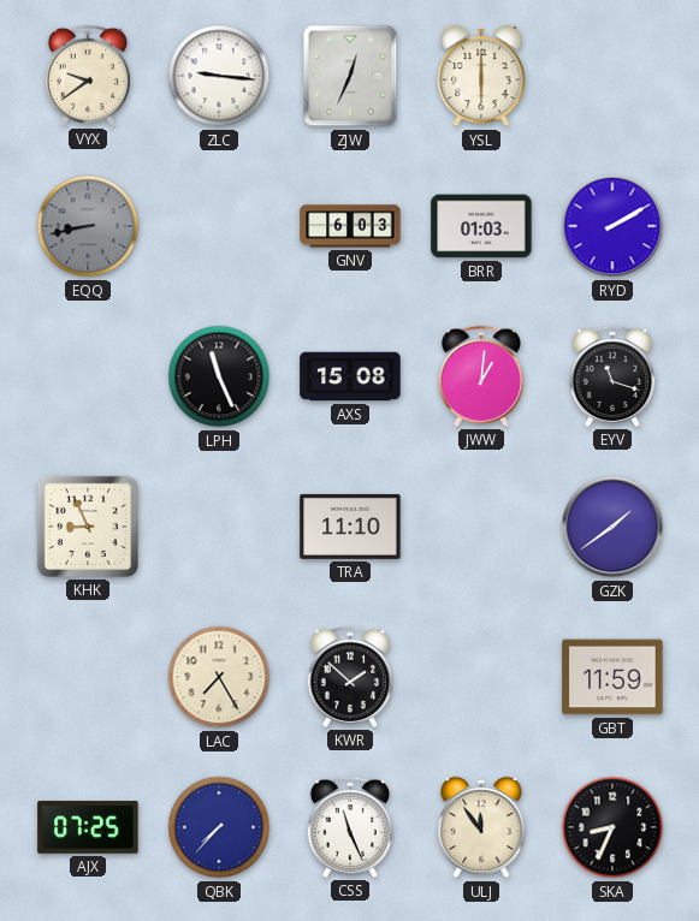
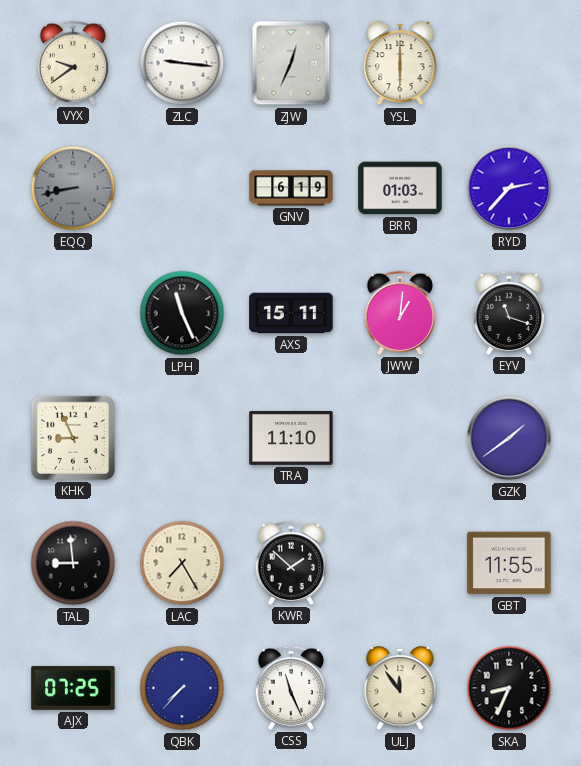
GNV: 6:03 -> 6:19 (291, 188)
RYD: 2:10 -> 2:37 (509, 188)
AXS: 15:08 -> 15:11 (291, 313)
TAL: none -> 8:59 (73, 563)
GBT: 11:59 -> 11:55 (509, 563)
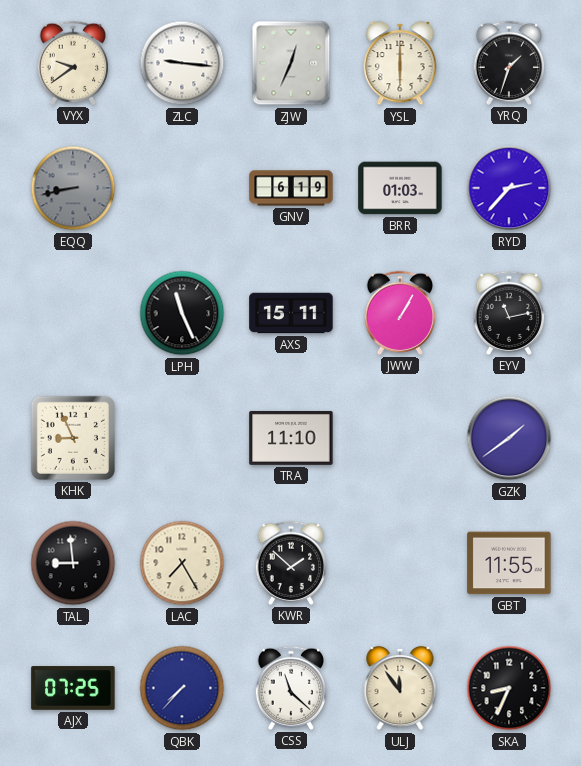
YRQ: none -> 1:33 (509, 63)
JWW: 1:01 -> 1:05 (400, 313)
EYV: 11:18 -> 11:13 (509, 313)
CSS: 11:26 -> 11:22 (291, 688)
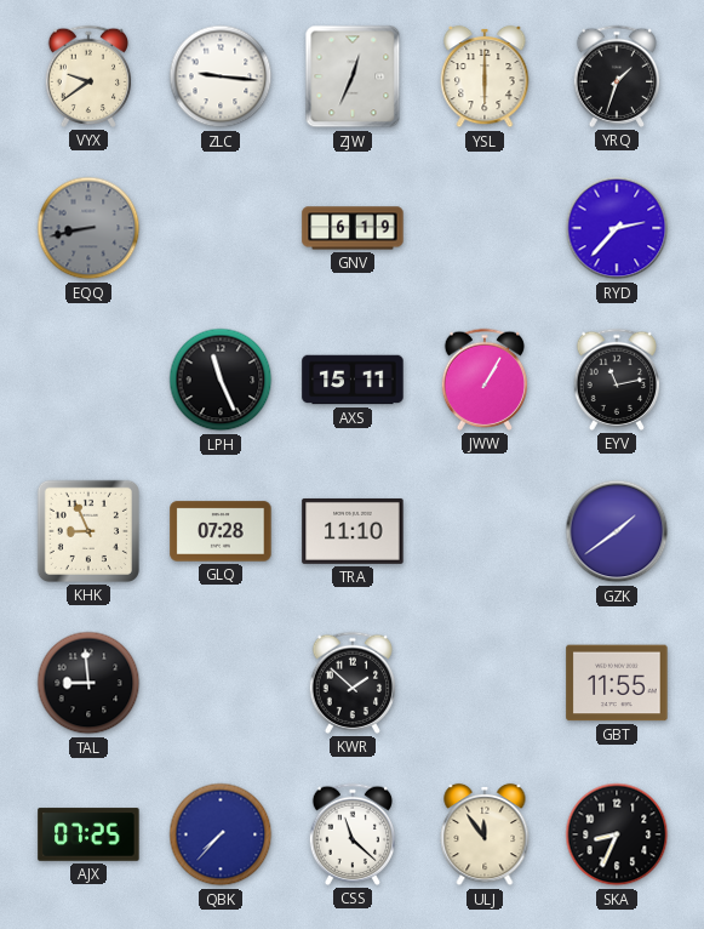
BRR: 01:03 -> none (400, 188)
GLQ: none -> 07:28 (221, 531)
LAC: 7:25 -> none (182, 563)
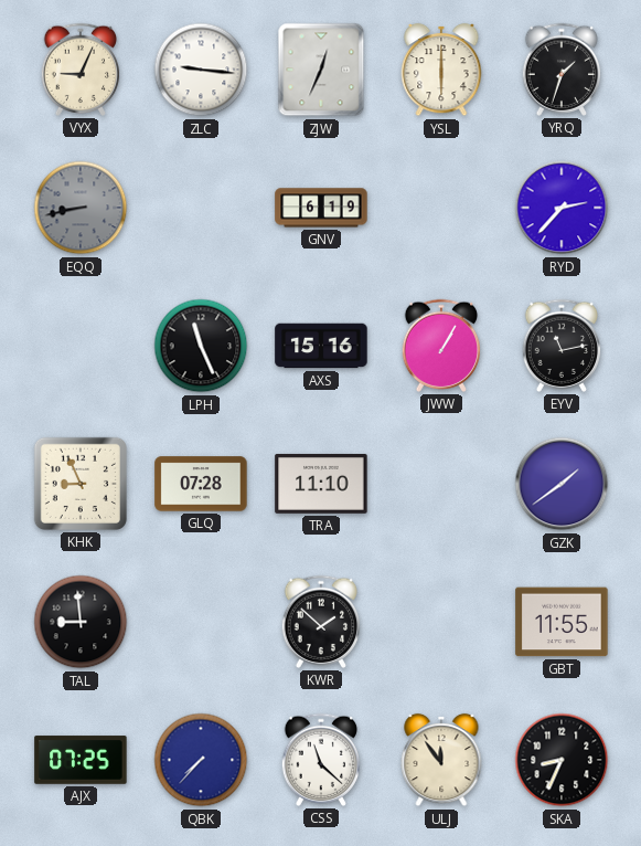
VYX: 9:39 -> 9:04 (81, 70)
AXS: 15:11 -> 15:16 (321, 346)
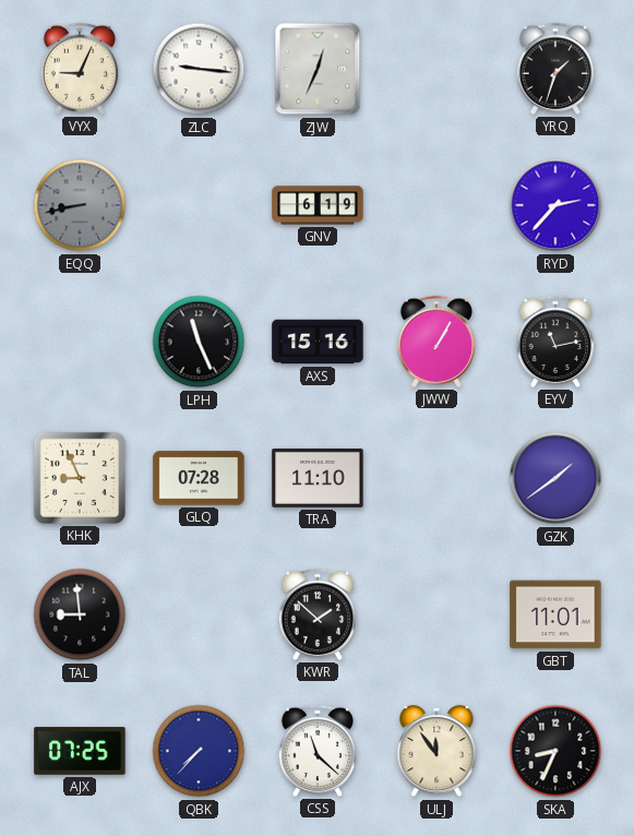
YSL: 6:00 -> none (441, 70)
GBT: 11:55 -> 11:01 (555, 614)
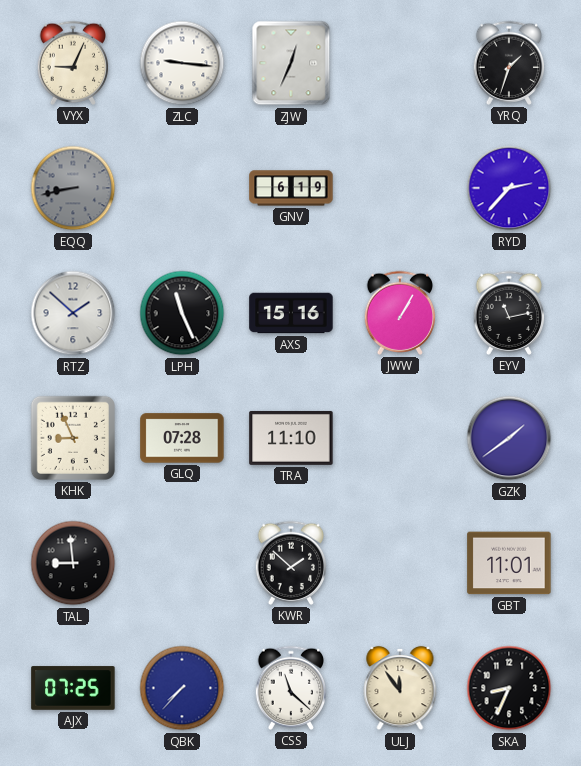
RTZ: none -> 1:52 (73, 313)
